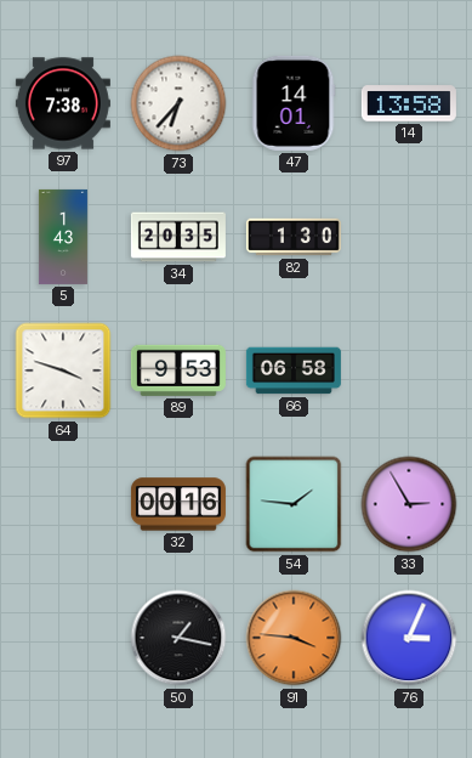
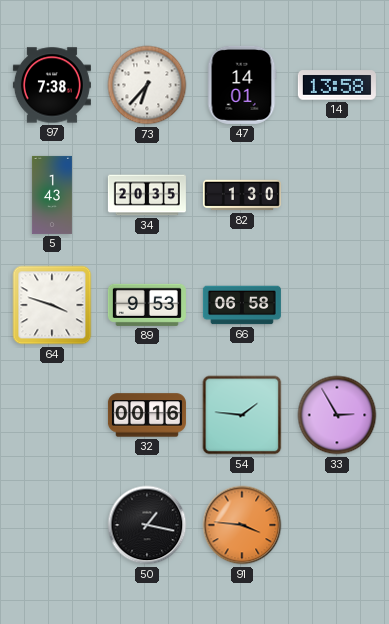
76: 3:04 -> none (409, 638)
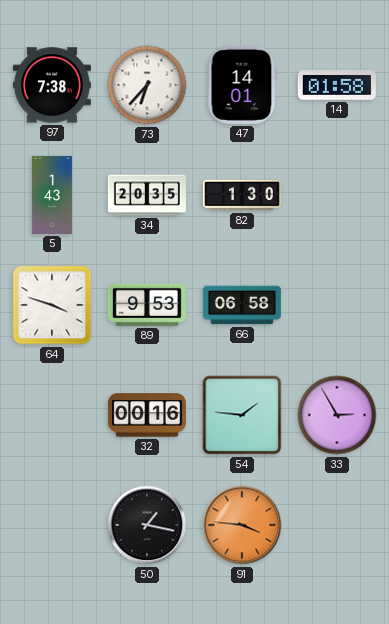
14: 13:58 -> 01:58 (337, 85)
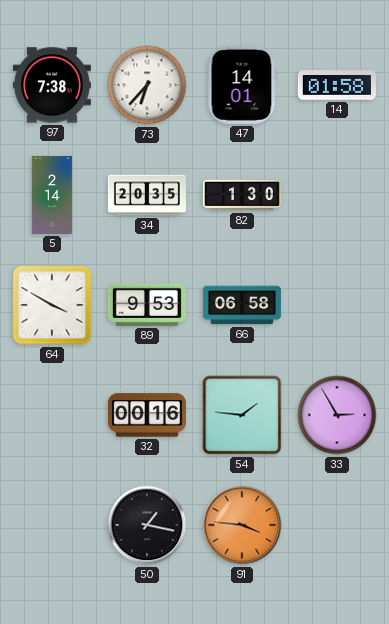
5: 1:43 -> 2:14 (52, 195)
64: 3:48 -> 3:50 (52, 305)
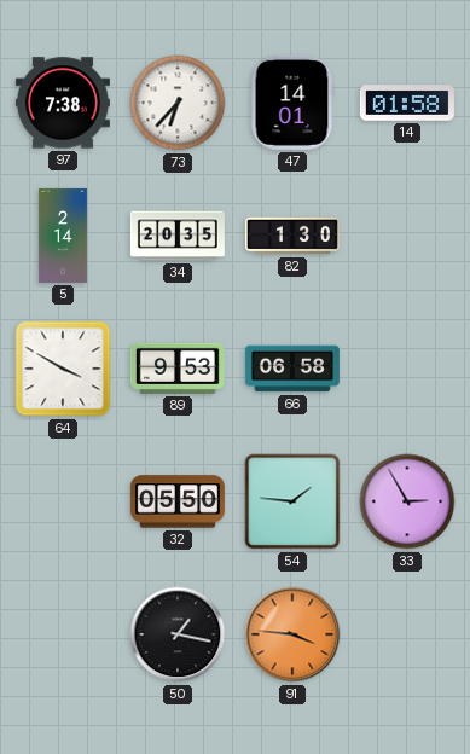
32: 00:16 -> 05:50 (178, 501)
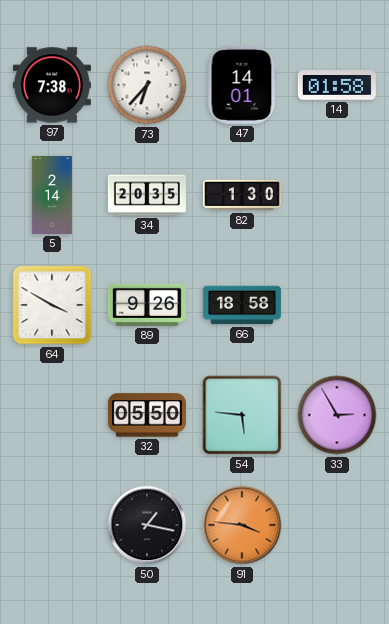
89: 9:53 -> 9:26 (147, 305)
66: 06:58 -> 18:58 (242, 305)
54: 1:46 -> 5:46 (242, 415)
